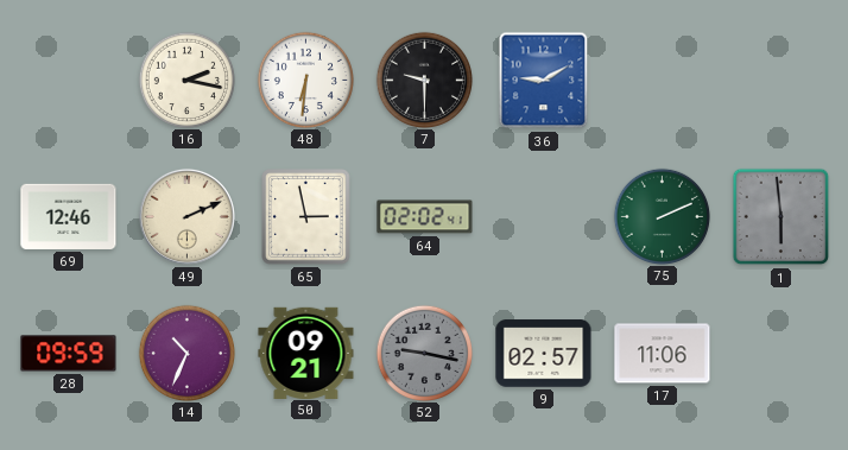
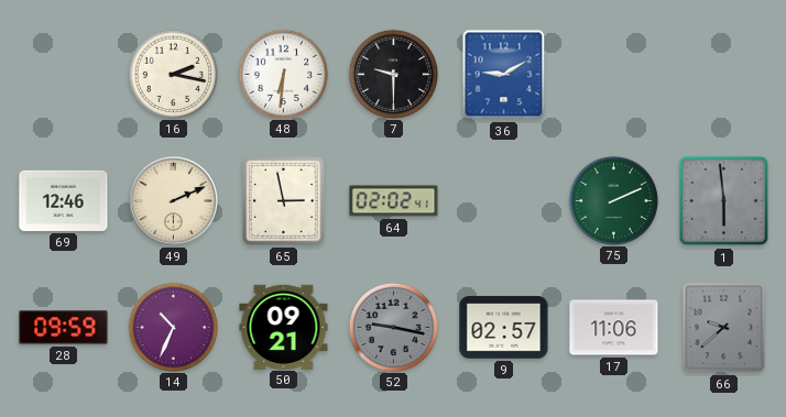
66: none -> 9:38 (724, 328)
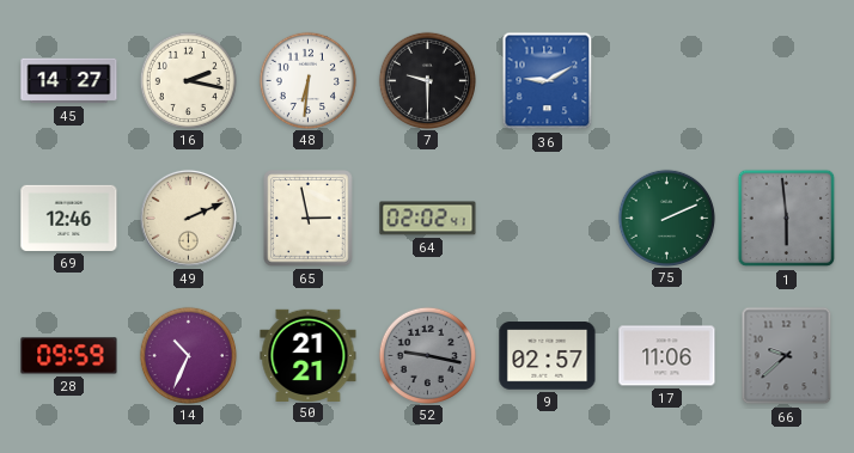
45: none -> 14:27 (69, 81)
50: 09:21 -> 21:21 (309, 355)
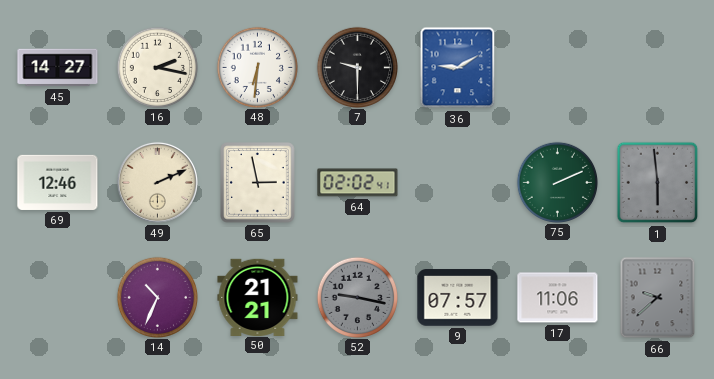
28: 09:59 -> none (69, 356)
9: 02:57 -> 07:57 (458, 298)
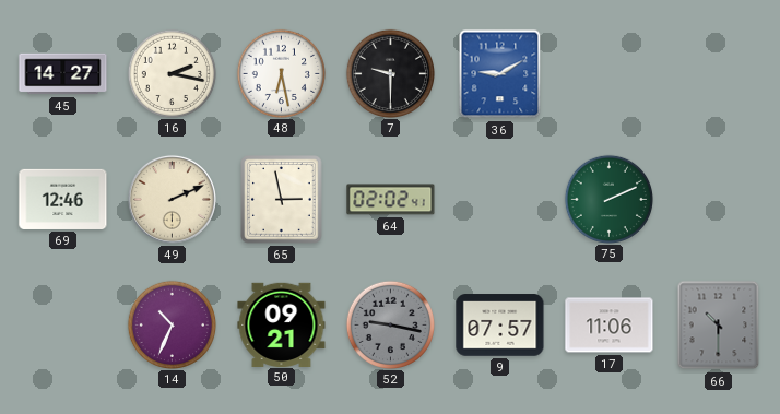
48: 6:31 -> 6:28 (281, 73)
1: 5:59 -> none (658, 183)
50: 21:21 -> 09:21 (282, 324)
66: 9:38 -> 10:30 (719, 326)
